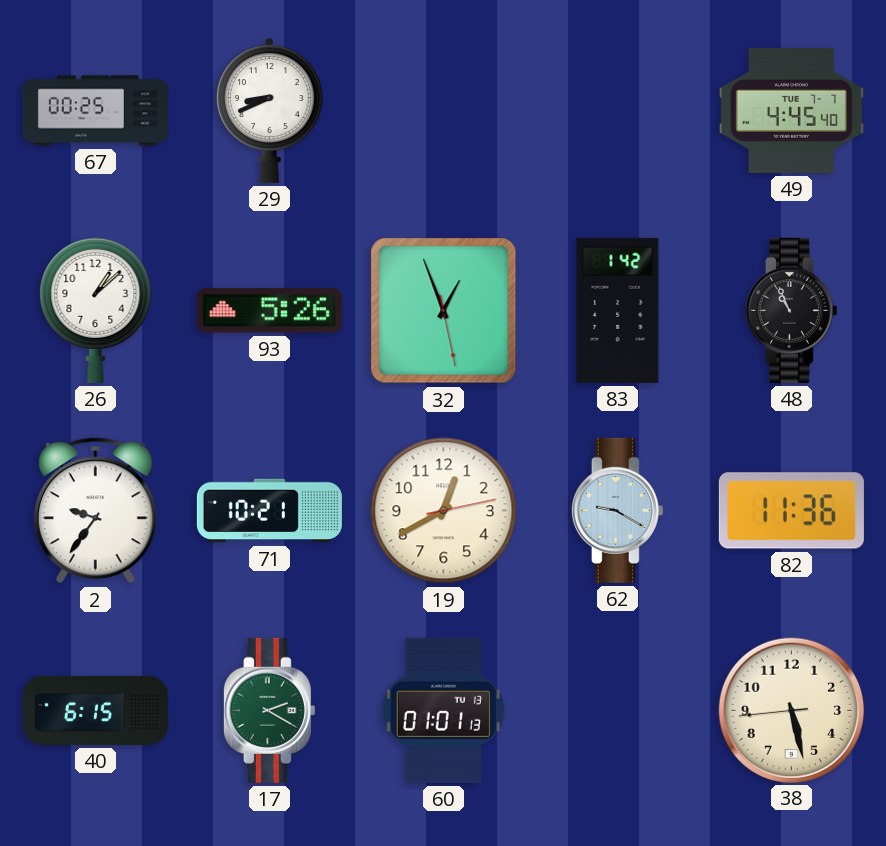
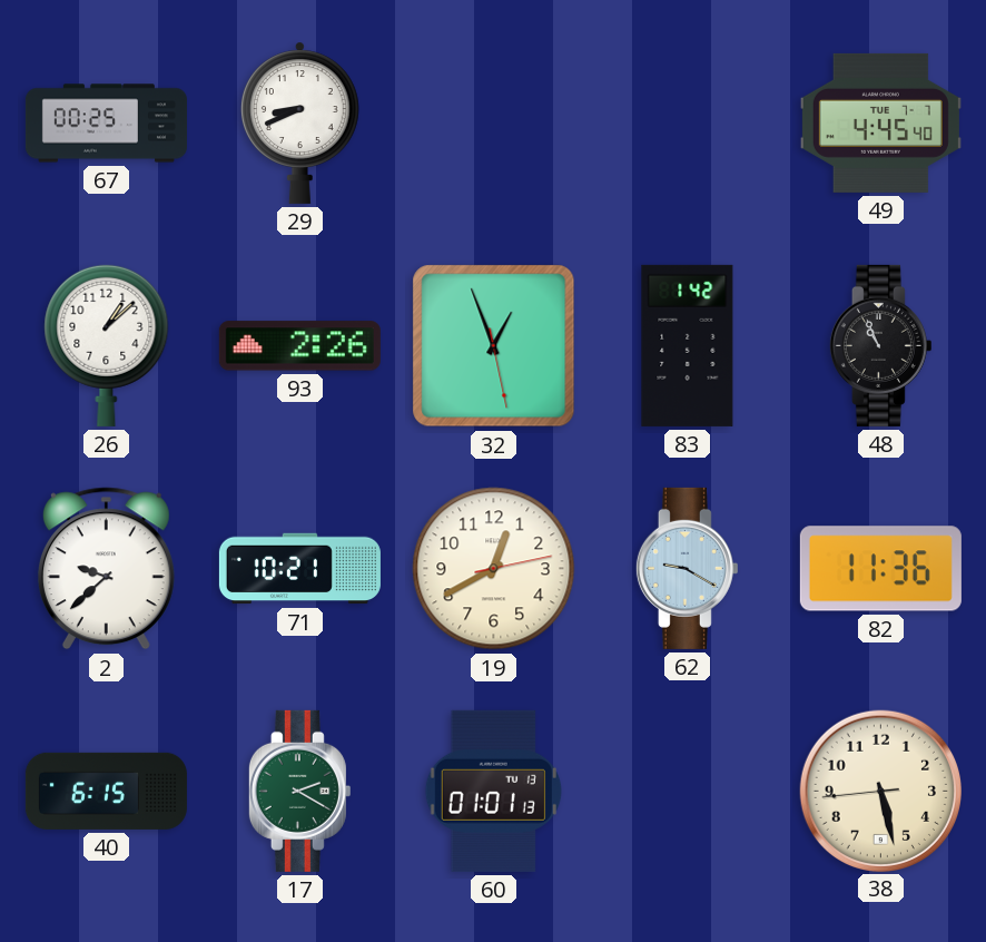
93: 5:26 -> 2:26 (299, 346)
2: 9:36 -> 9:38 (106, 569)
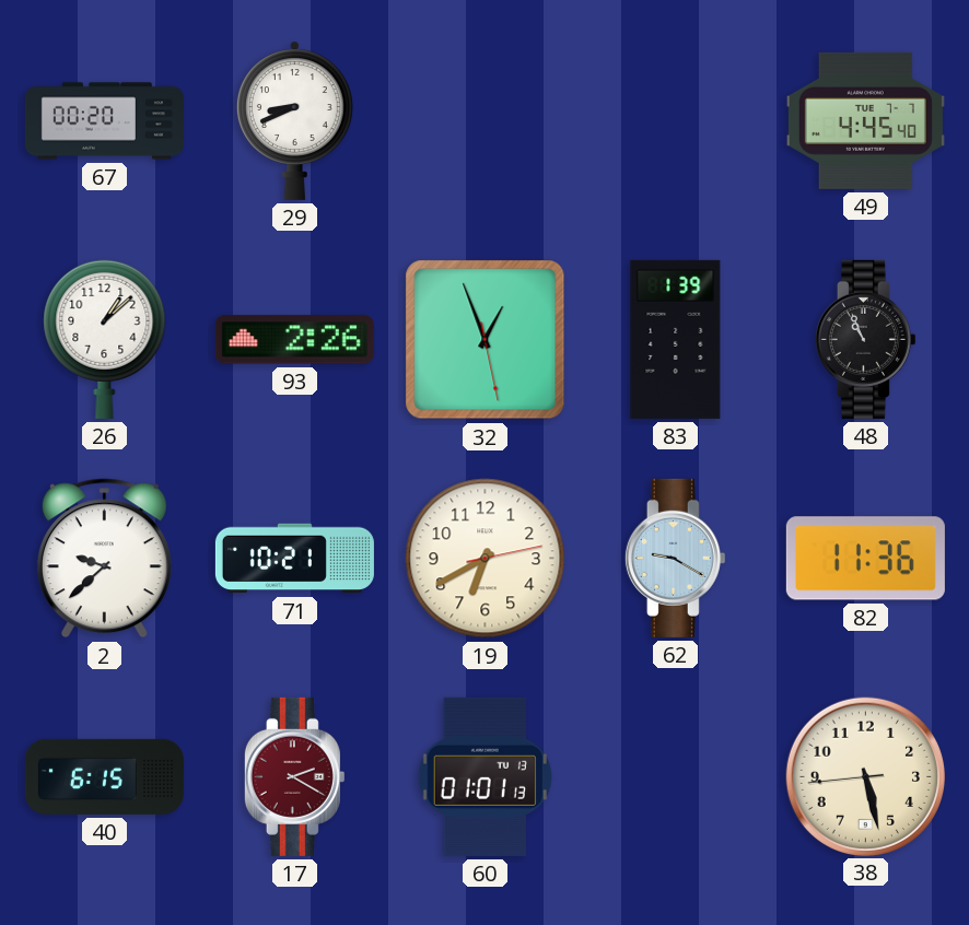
67: 00:25 -> 00:20 (104, 121)
83: 1:42 -> 1:39 (676, 339)
19: 12:40 -> 6:40 (486, 559)
17 dial: green -> burgundy (294, 776)
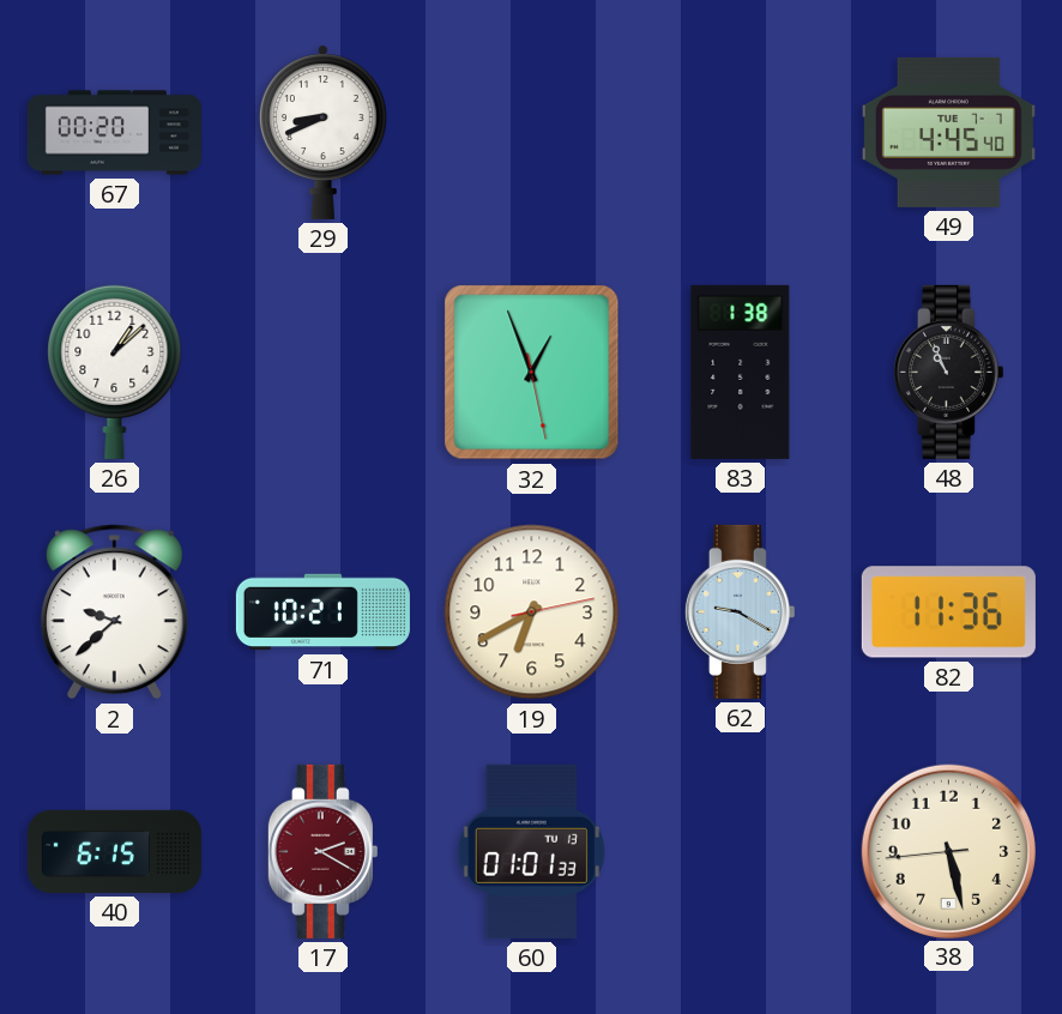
93: 2:26 -> none (294, 340)
83: 1:39 -> 1:38 (741, 372)
60: 01:01:13 -> 01:01:33 (531, 851)
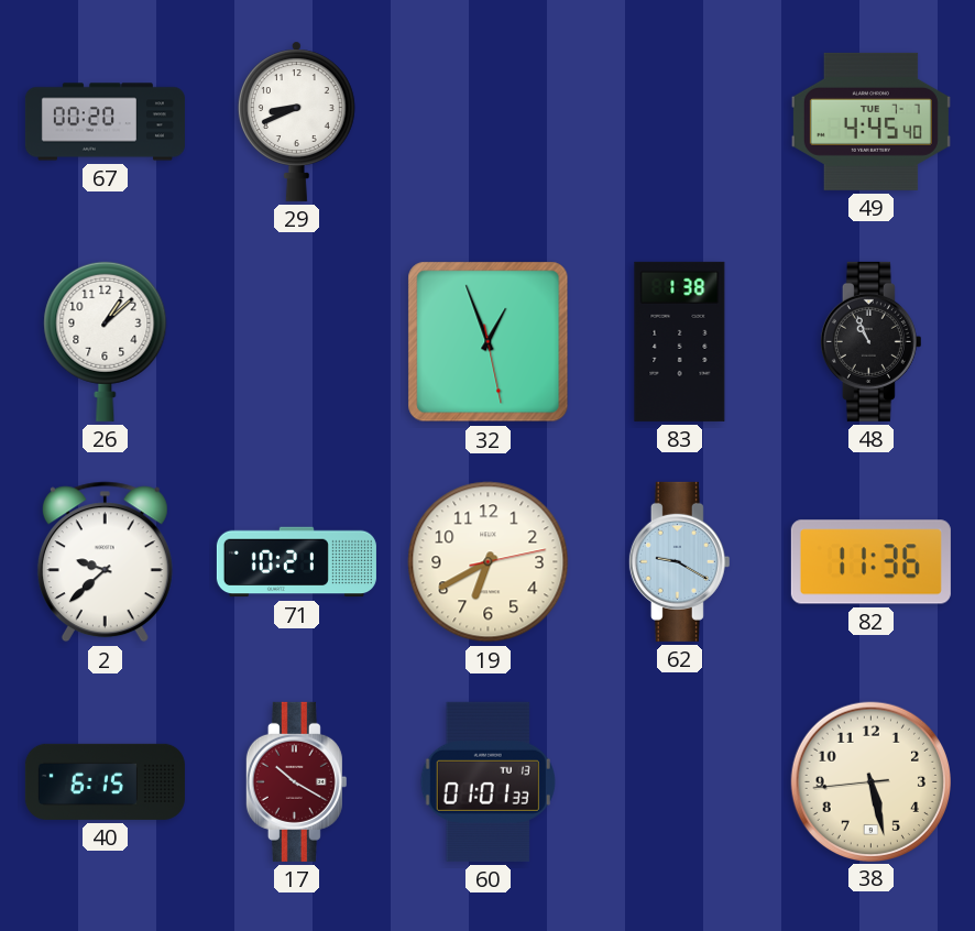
17: 2:20 -> 10:20 (296, 781)
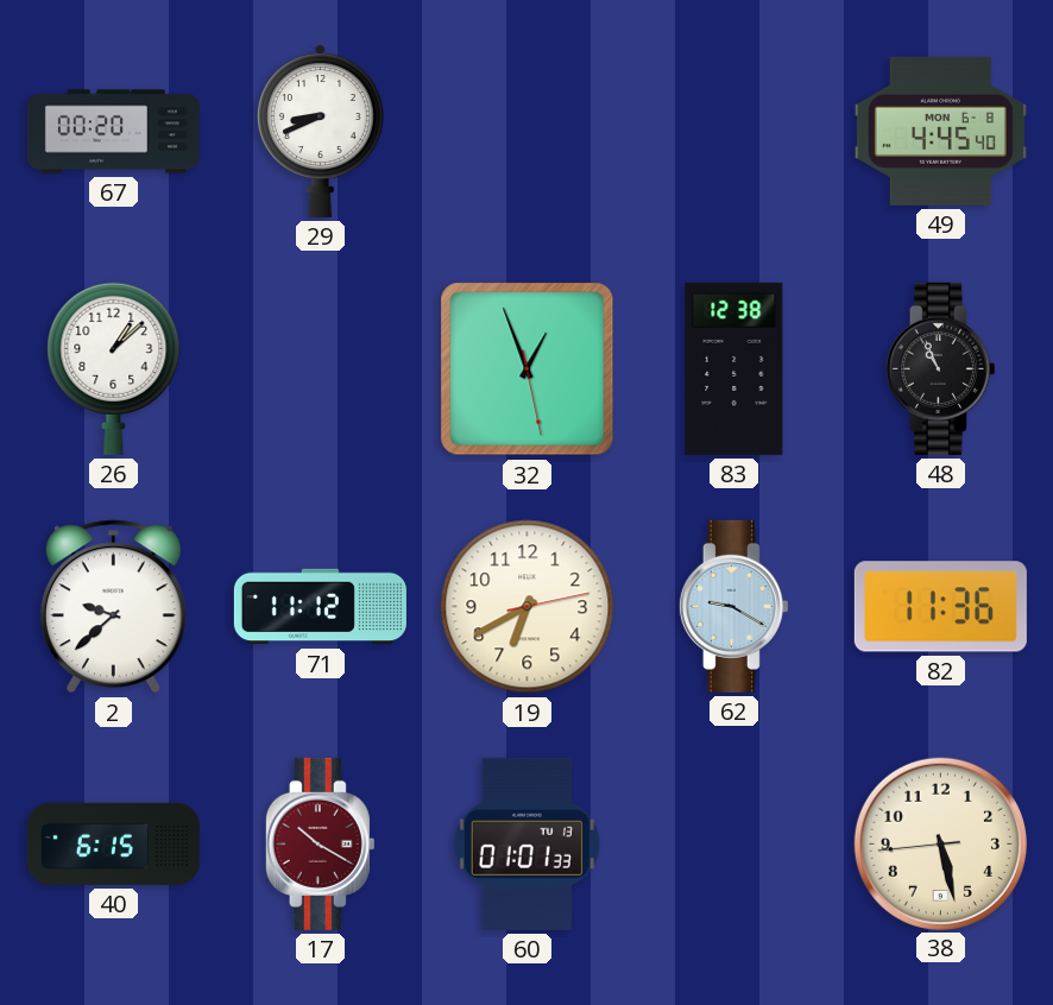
49 date: TUE 7-7 -> MON 6-8 (940, 131)
83: 1:38 -> 12:38 (734, 368)
71: 10:21 -> 11:12 (320, 607)
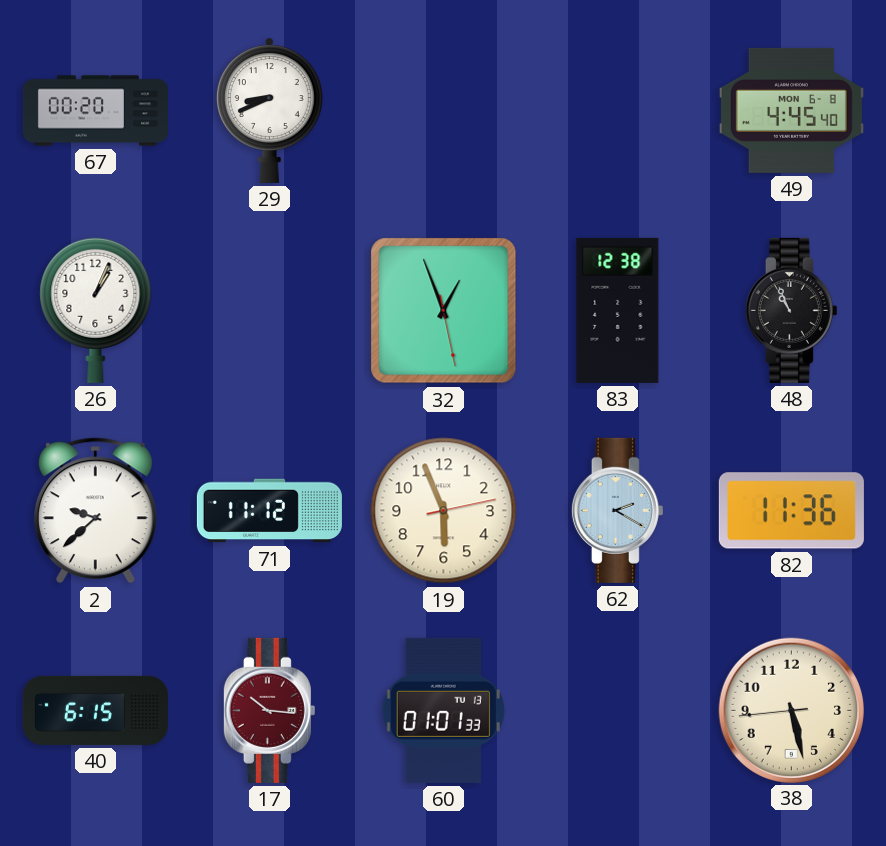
26: 1:08 -> 1:04 (96, 310)
19: 6:40 -> 5:56 (444, 511)
62: 9:20 -> 2:20 (617, 510)
17: 10:20 -> 10:16 (269, 710)
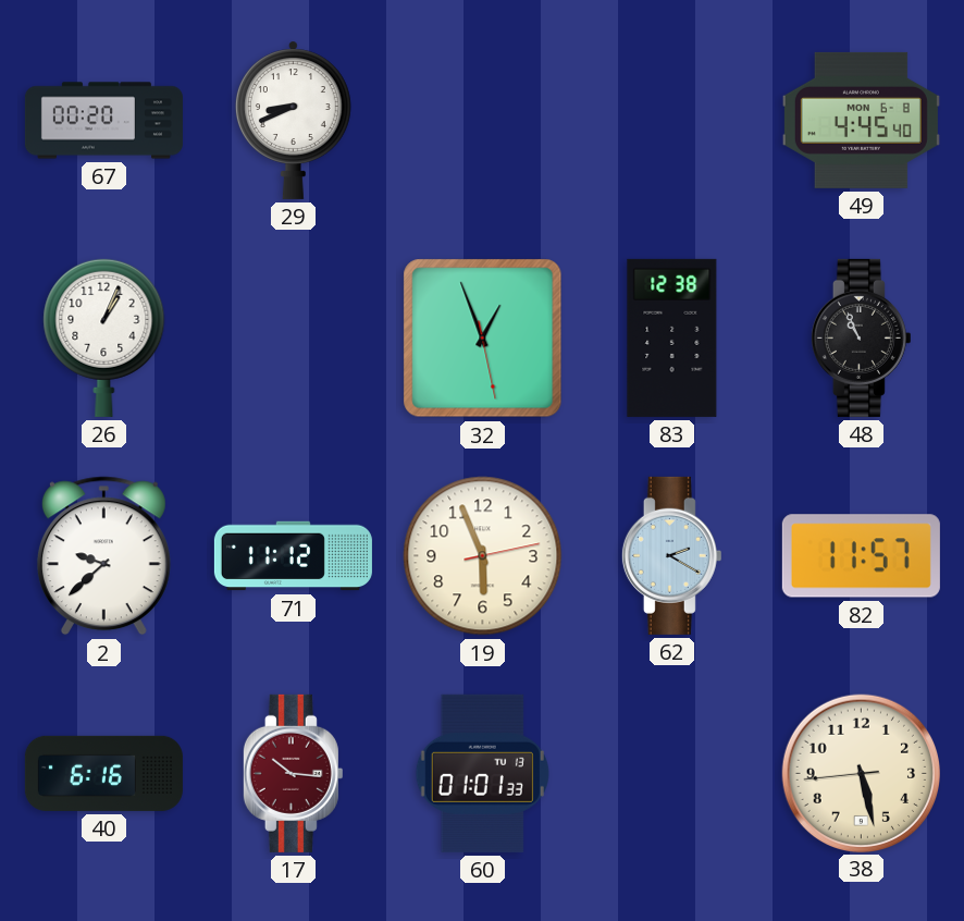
82: 11:36 -> 11:57 (861, 556)
40: 6:15 -> 6:16 (103, 773)
